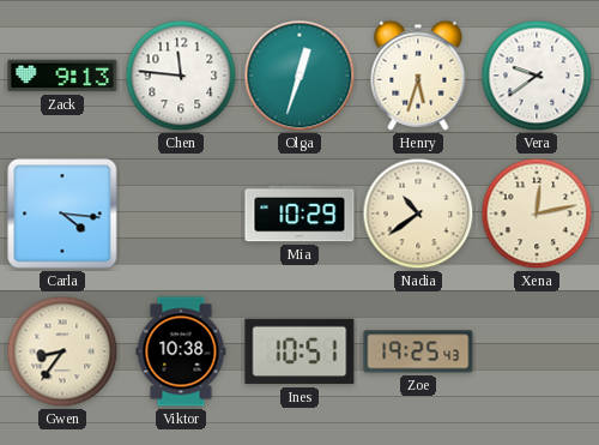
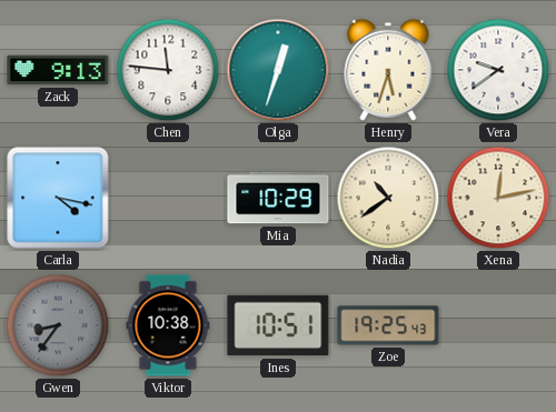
Carla: 4:16 -> 4:17 (58, 198)
Gwen dial: cream -> grey (58, 325)
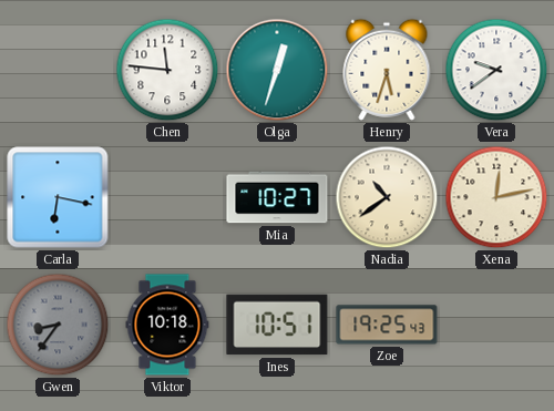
Zack: 9:13 -> none (58, 70)
Carla: 4:17 -> 6:17 (58, 197)
Mia: 10:29 -> 10:27 (277, 197)
Viktor: 10:38 -> 10:18 (167, 325)
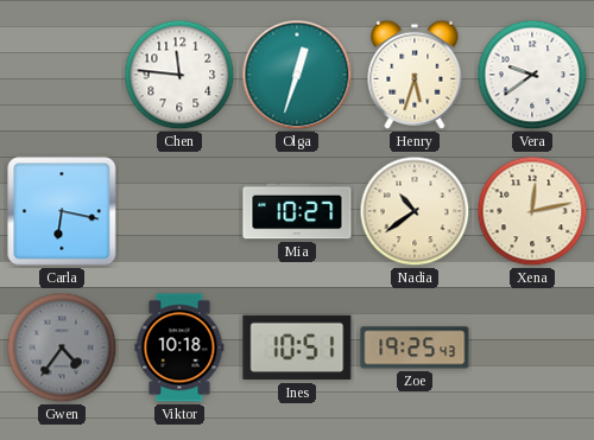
Gwen: 8:36 -> 4:36 (62, 347)
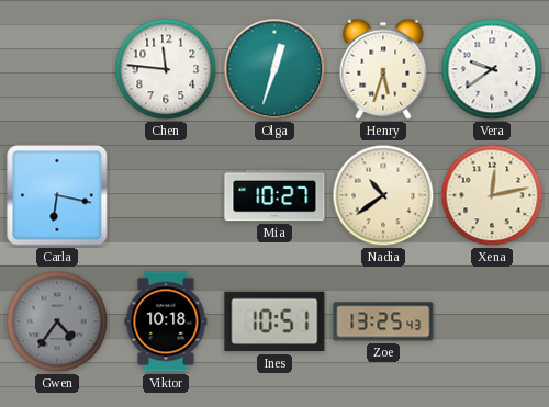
Zoe: 19:25 -> 13:25 (383, 321)
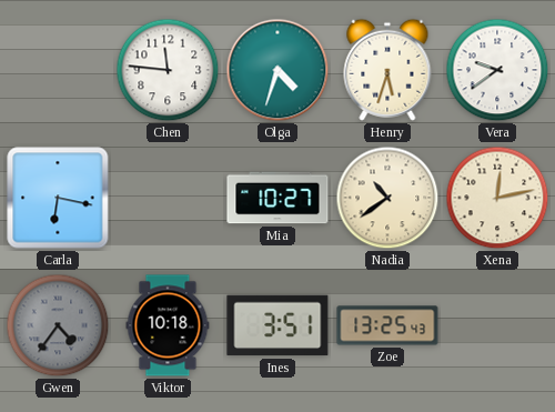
Olga: 12:33 -> 4:33 (277, 70)
Ines: 10:51 -> 3:51 (277, 325)
